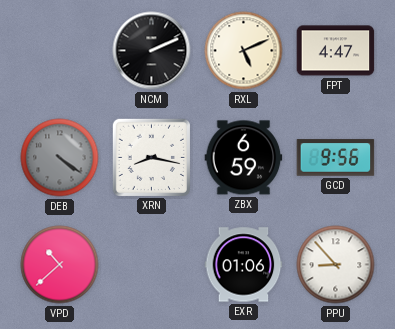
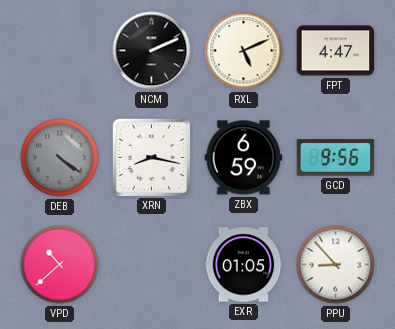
EXR: 01:06 -> 01:05 (244, 265)
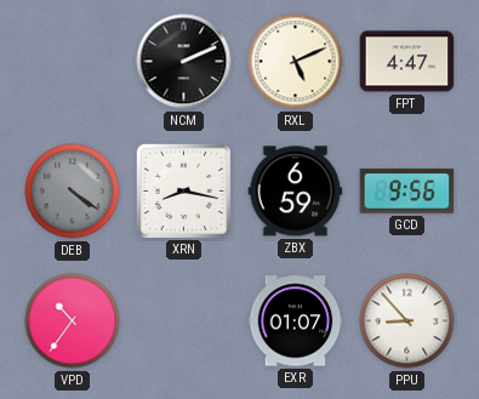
VPD: 10:38 -> 10:36 (73, 321)
EXR: 01:05 -> 01:07 (296, 321)
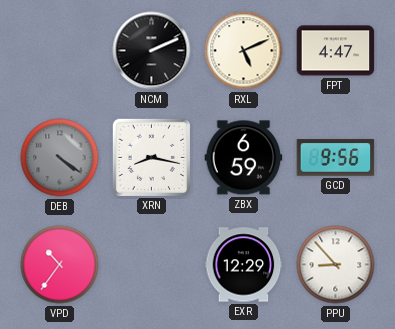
EXR: 01:07 -> 12:29 (244, 265)
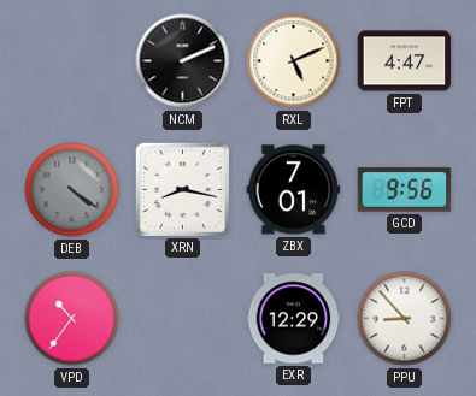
ZBX: 6:59 -> 7:01 (294, 190)
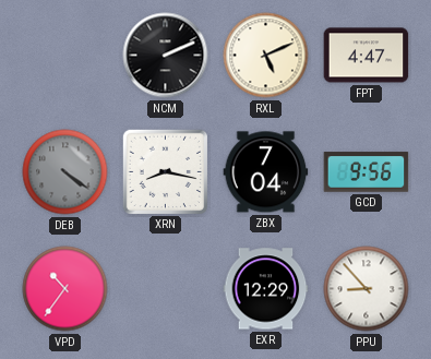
ZBX: 7:01 -> 7:04 (266, 172)
